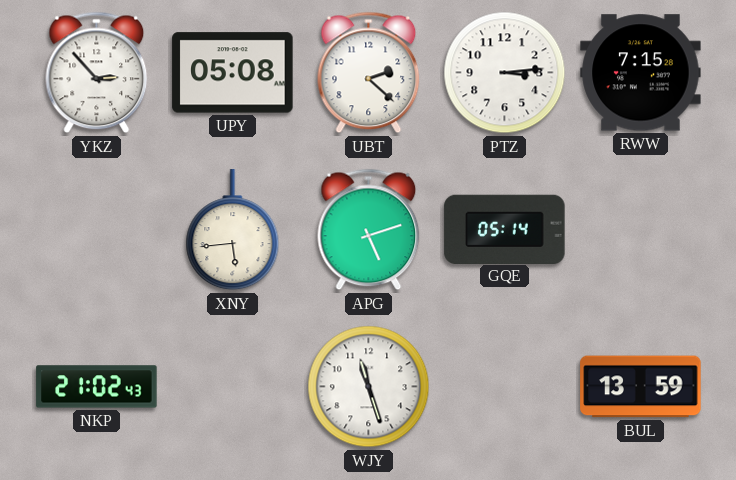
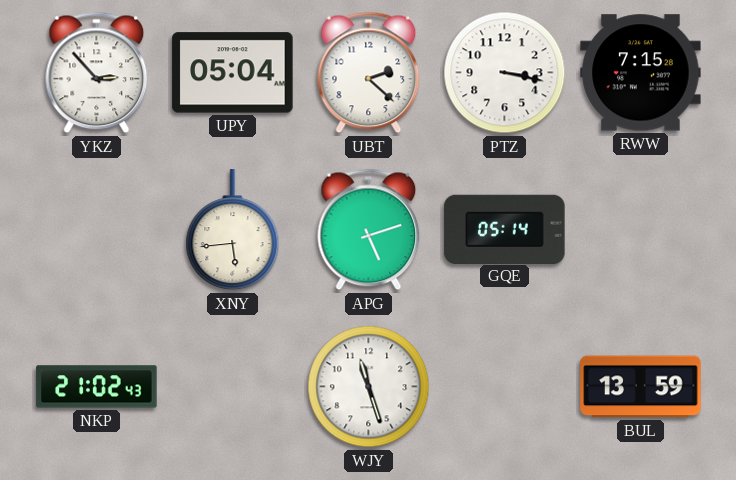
UPY: 05:08 -> 05:04 (233, 73)
PTZ: 3:14 -> 3:17 (505, 73)
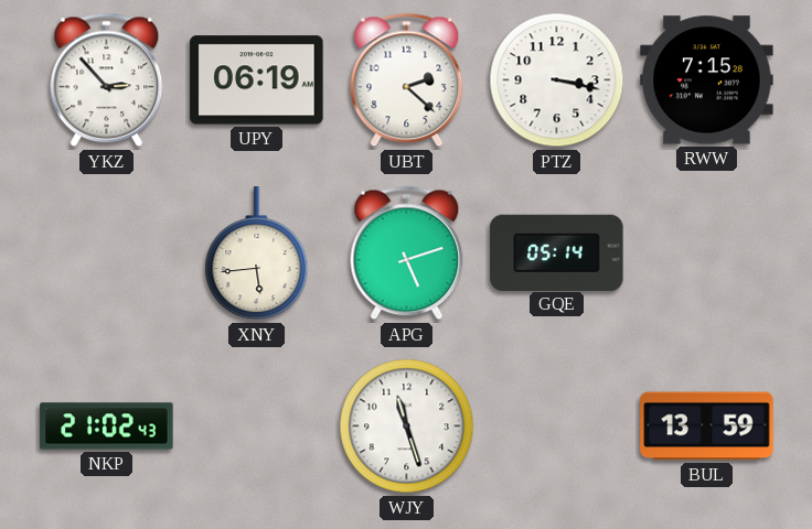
UPY: 05:04 -> 06:19 (257, 80)
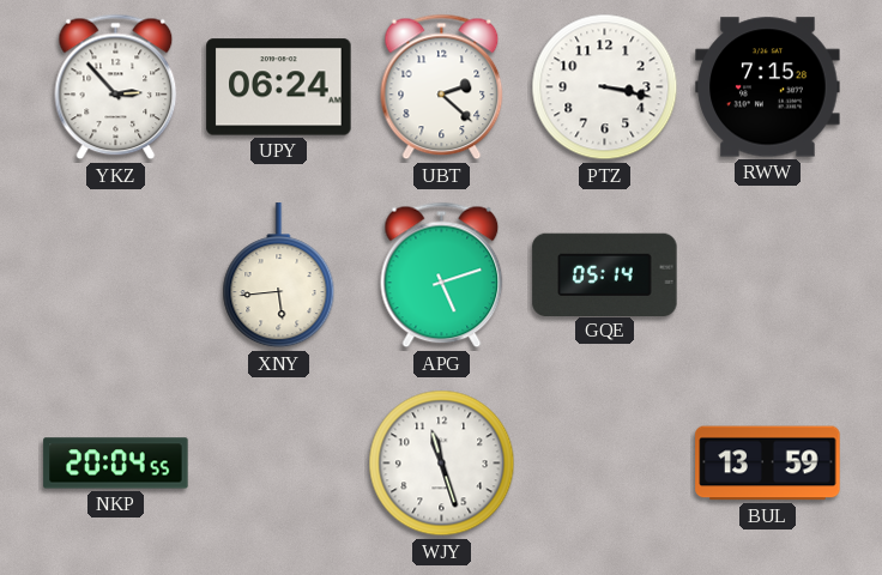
UPY: 06:19 -> 06:24 (279, 87)
NKP: 21:02 -> 20:04 (116, 464)
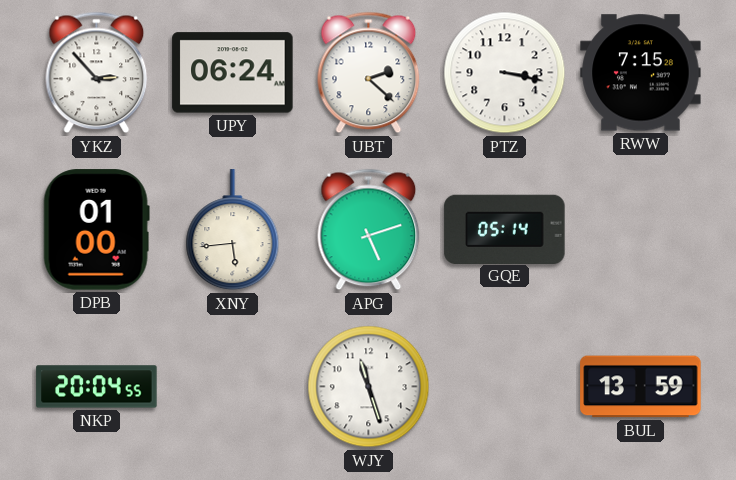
DPB: none -> 01:00 (96, 230)
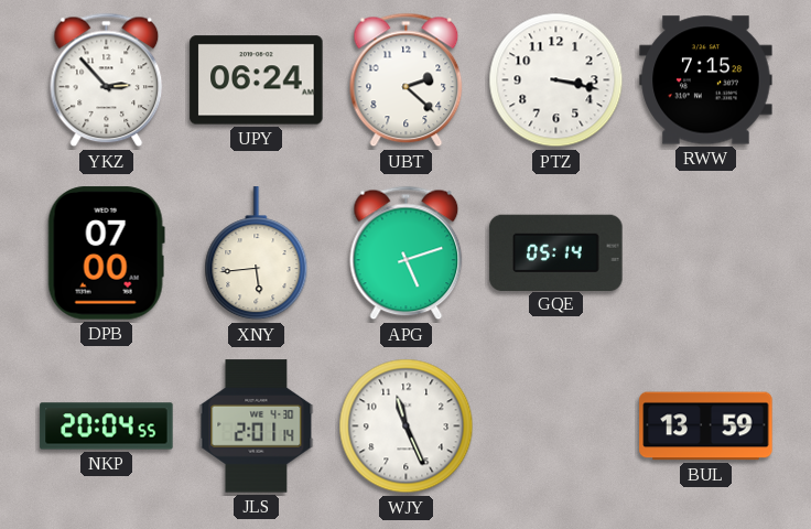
DPB: 01:00 -> 07:00 (106, 253)
JLS: none -> 2:01 (257, 427)
WJY: 11:27 -> 11:26 (407, 427)
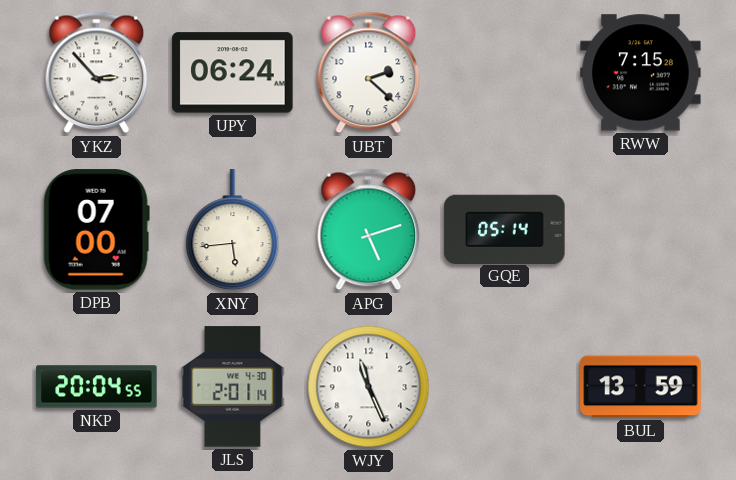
PTZ: 3:17 -> none (556, 80)
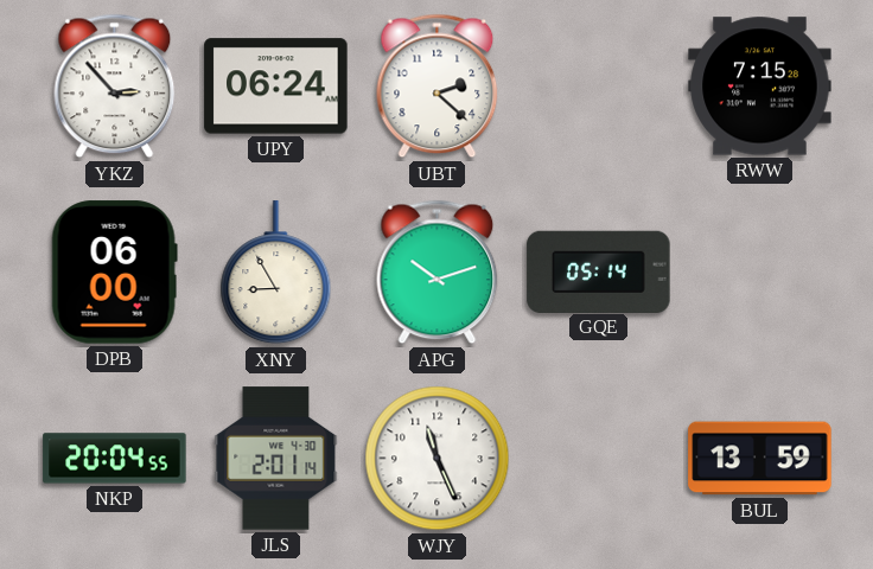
DPB: 07:00 -> 06:00 (114, 273)
XNY: 5:44 -> 8:55 (276, 273)
APG: 5:12 -> 10:12 (438, 273)
